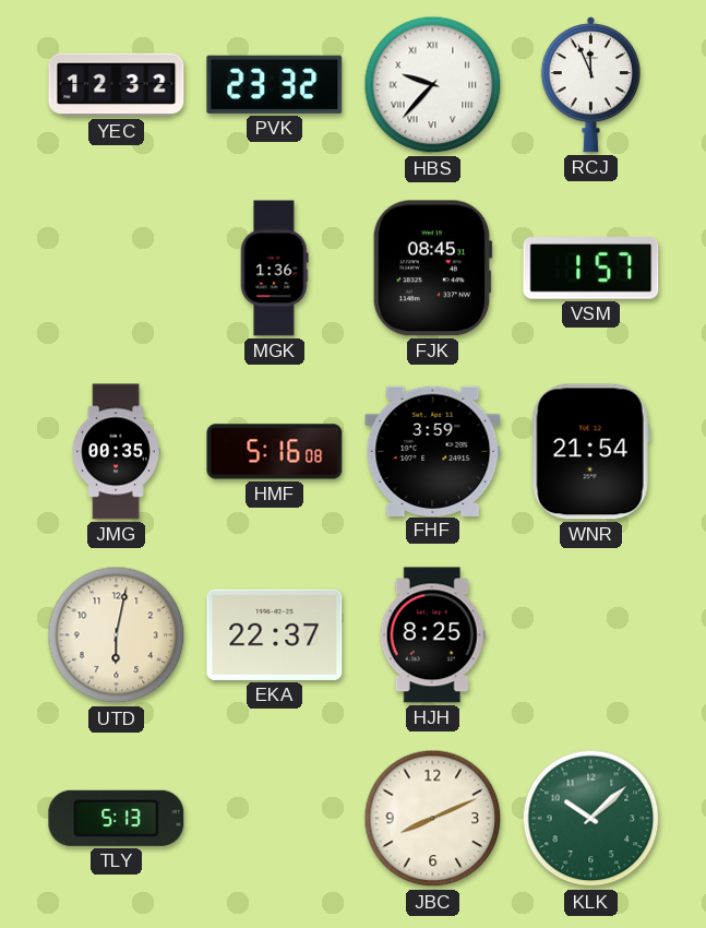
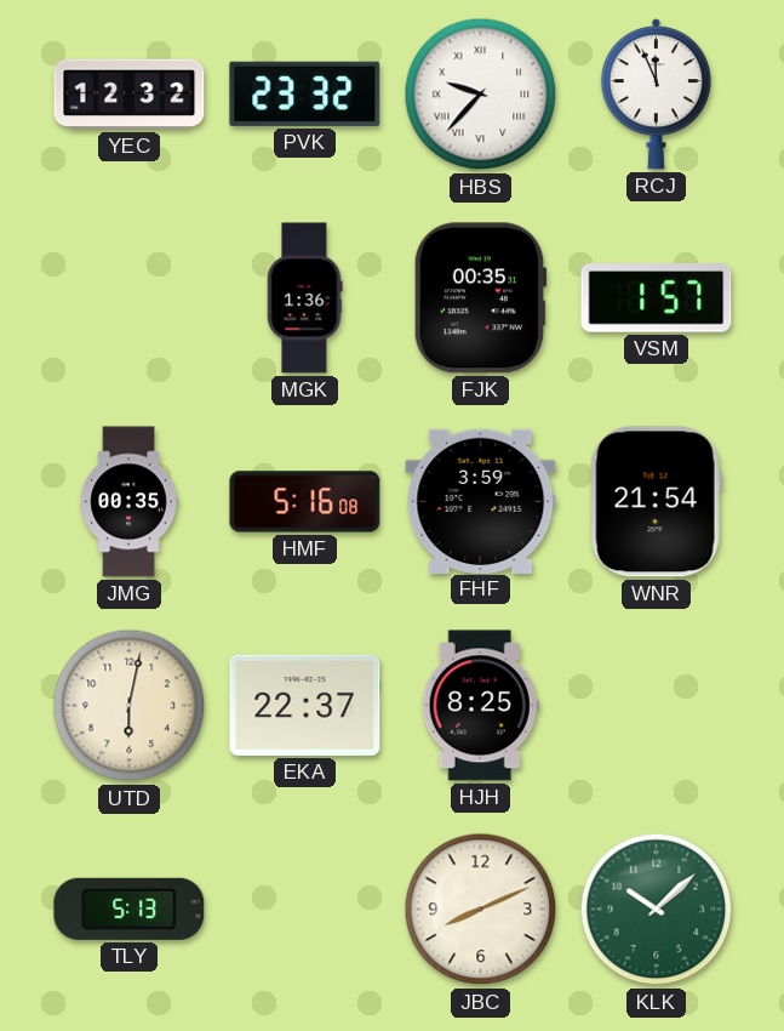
FJK: 08:45 -> 00:35 (480, 298)
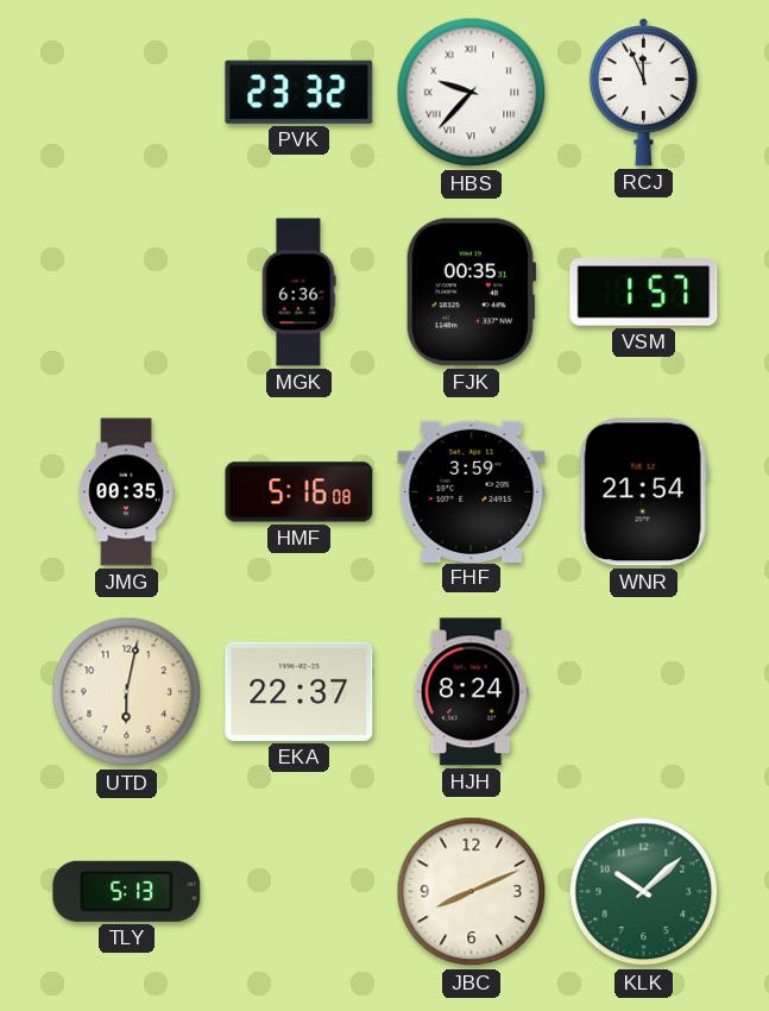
YEC: 12:32 -> none (130, 95)
MGK: 1:36 -> 6:36 (298, 293)
HJH: 8:25 -> 8:24 (471, 692)
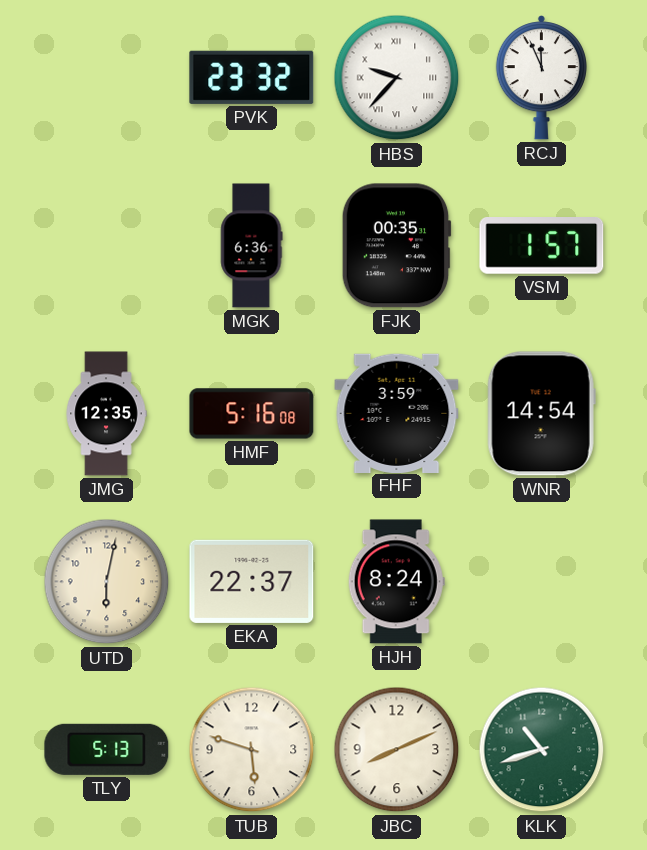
JMG: 00:35 -> 12:35 (106, 414)
WNR: 21:54 -> 14:54 (541, 414)
TUB: none -> 5:48 (252, 750)
KLK: 10:08 -> 10:42 (542, 750)
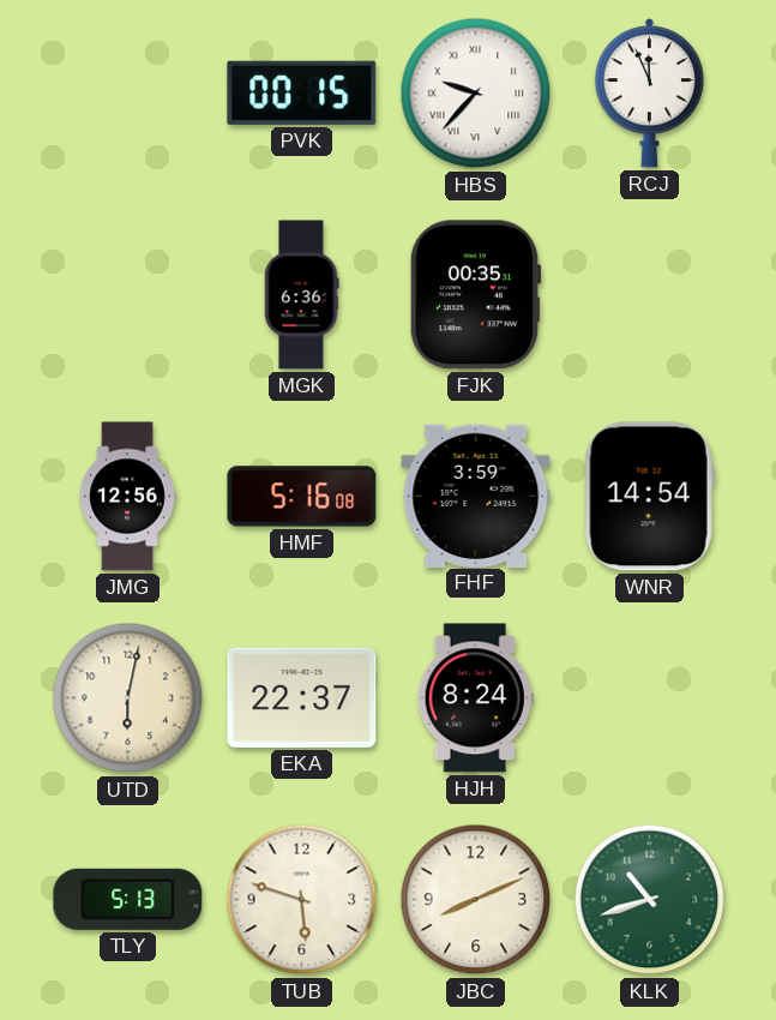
PVK: 23:32 -> 00:15 (302, 92)
VSM: 1:57 -> none (542, 246)
JMG: 12:35 -> 12:56 (127, 497)
